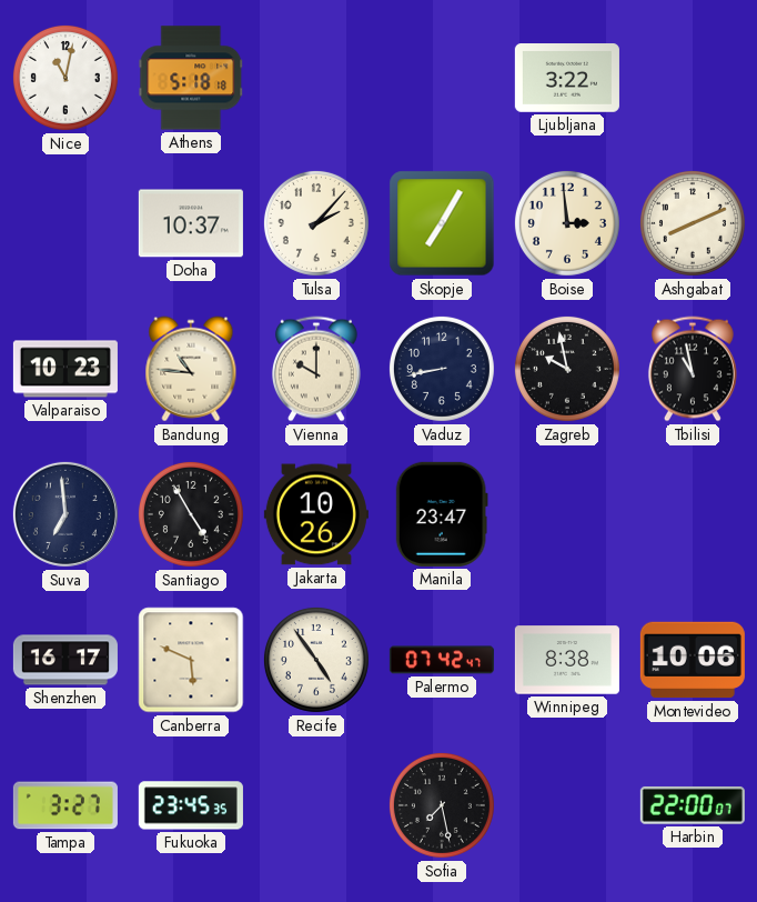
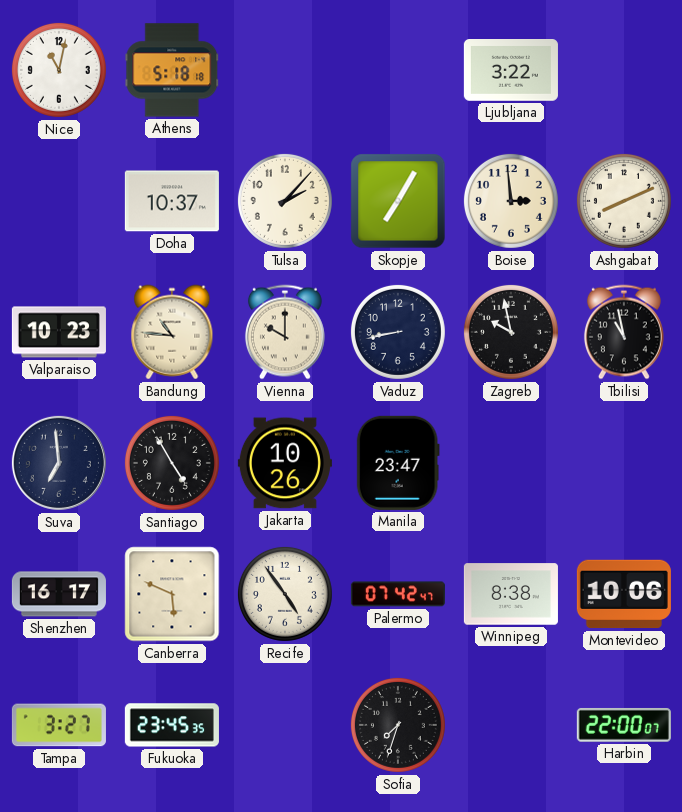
Sofia: 7:28 -> 7:33 (398, 725)
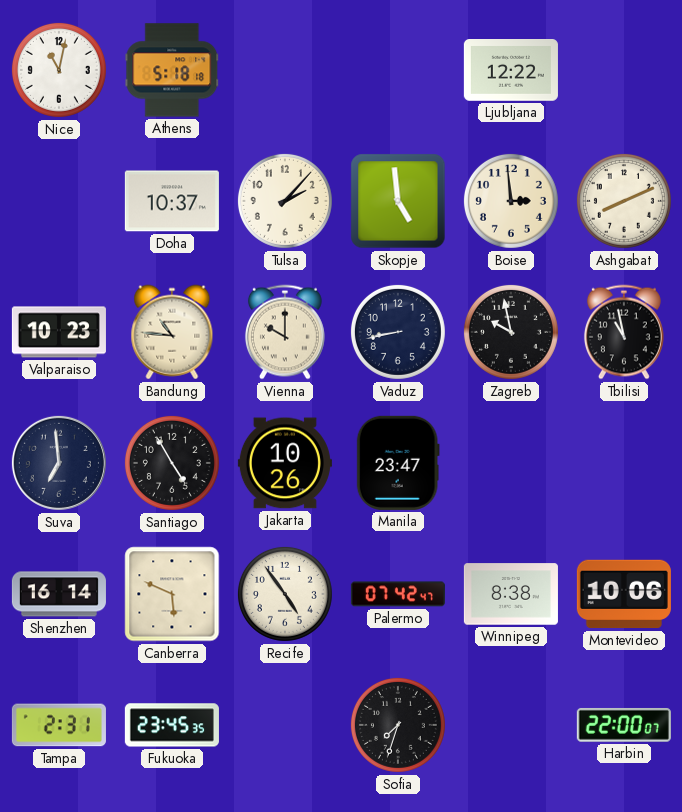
Ljubljana: 3:22 -> 12:22 (511, 71)
Skopje: 7:05 -> 4:59 (398, 201)
Shenzhen: 16:17 -> 16:14 (59, 594)
Tampa: 3:27 -> 2:31 (59, 725)
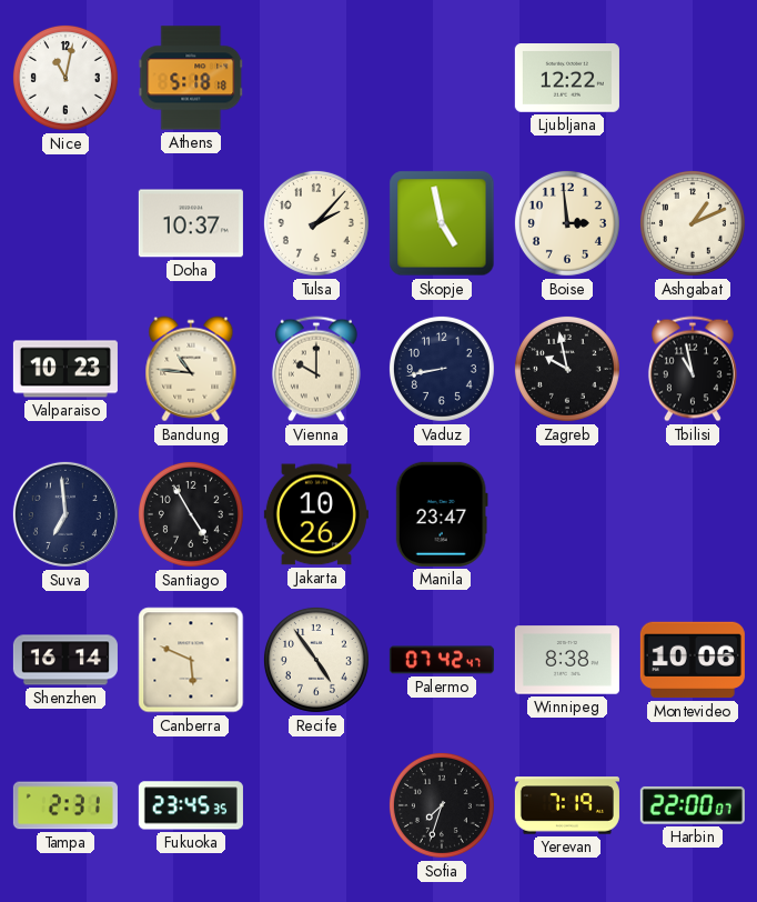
Skopje: 4:59 -> 4:58 (442, 223)
Ashgabat: 8:11 -> 1:11 (693, 223)
Yerevan: none -> 7:19 (567, 805)
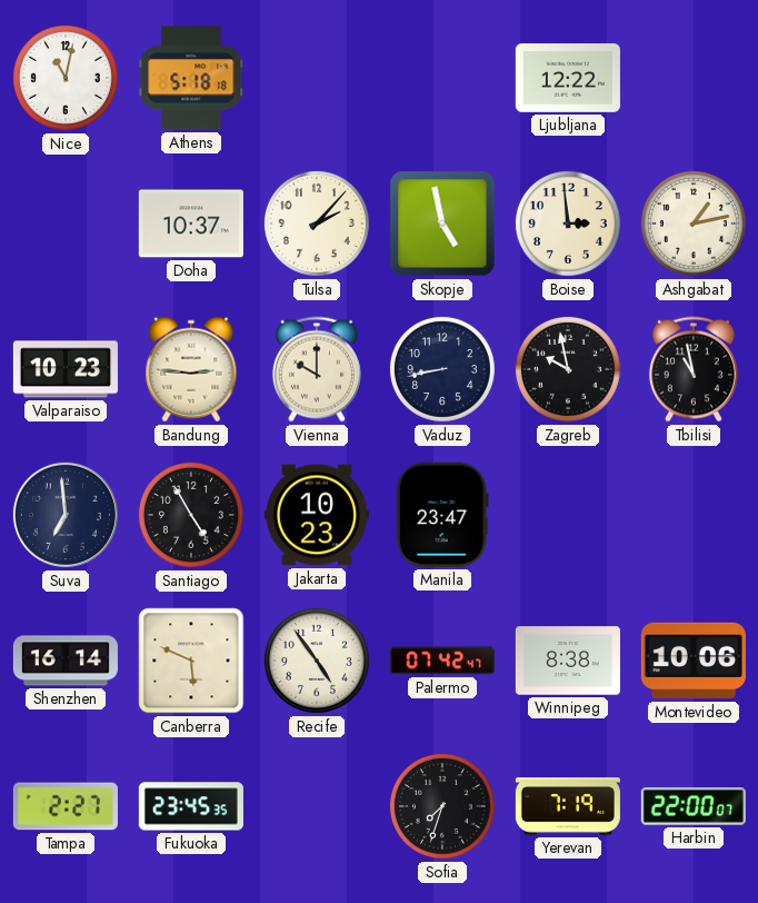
Ashgabat: 1:11 -> 1:13 (694, 224)
Bandung: 10:46 -> 2:46 (191, 369)
Jakarta: 10:26 -> 10:23 (317, 515)
Tampa: 2:31 -> 2:27 (66, 806)
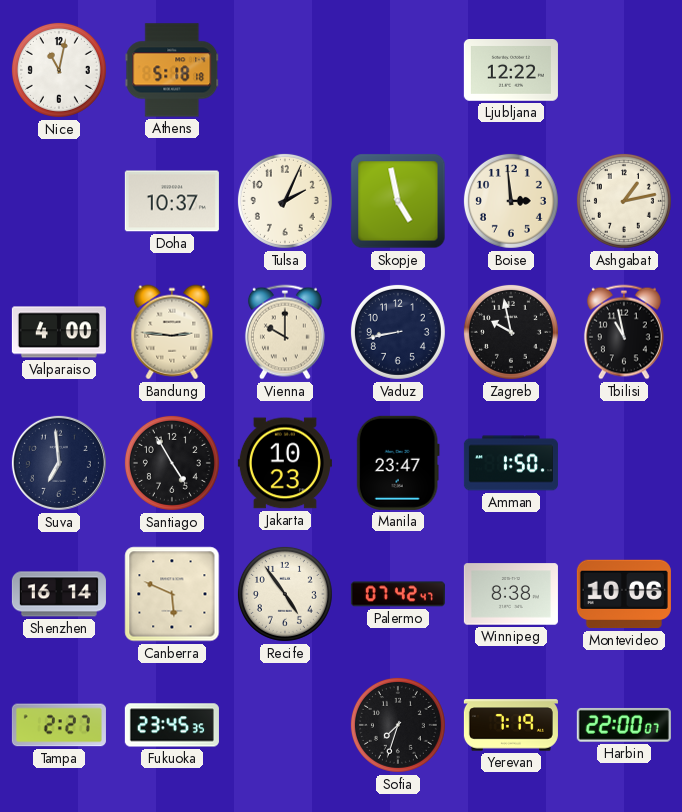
Tulsa: 2:07 -> 2:04 (285, 201)
Valparaiso: 10:23 -> 4:00 (59, 332)
Amman: none -> 1:50 (511, 463)
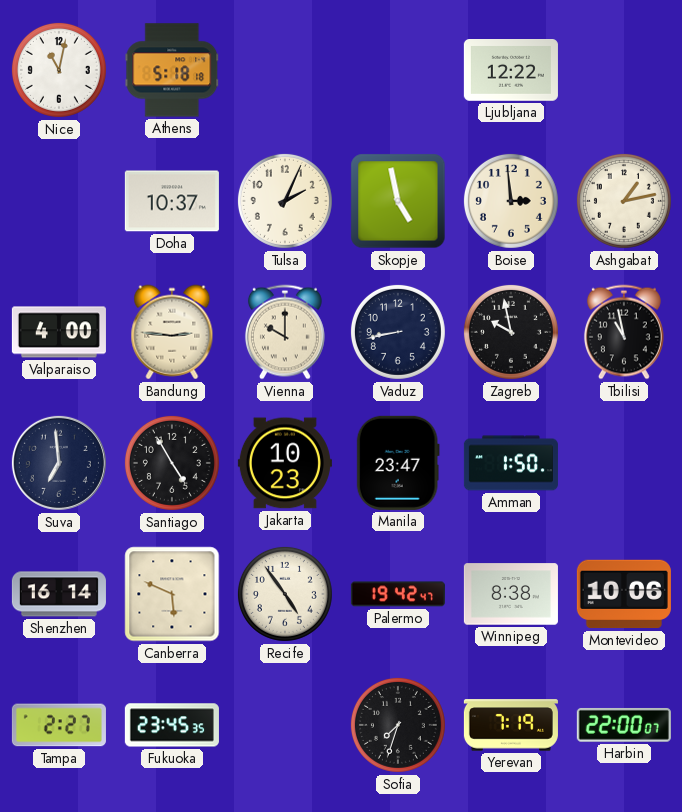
Palermo: 07:42 -> 19:42 (398, 594)
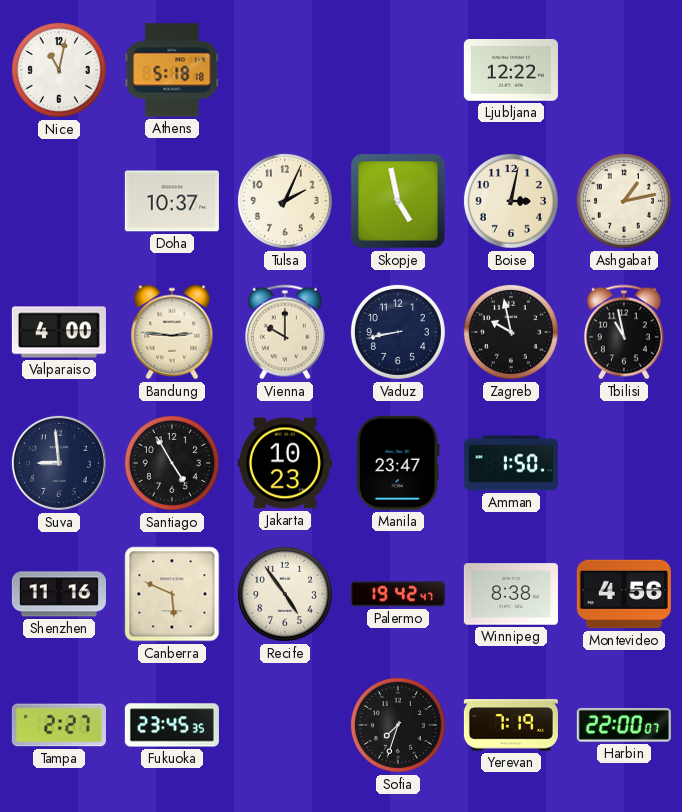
Boise: 2:59 -> 3:02 (511, 201)
Suva: 6:59 -> 8:59 (59, 463)
Shenzhen: 16:14 -> 11:16 (59, 594)
Montevideo: 10:06 -> 4:56 (624, 594)
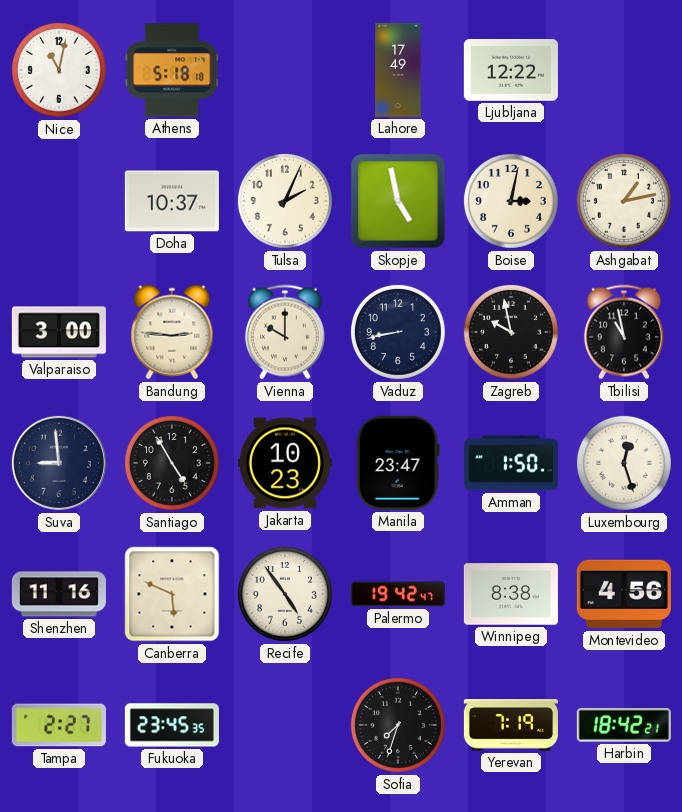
Lahore: none -> 17:49 (398, 70)
Valparaiso: 4:00 -> 3:00 (59, 332)
Luxembourg: none -> 12:27 (624, 463)
Harbin: 22:00 -> 18:42 (624, 725)
